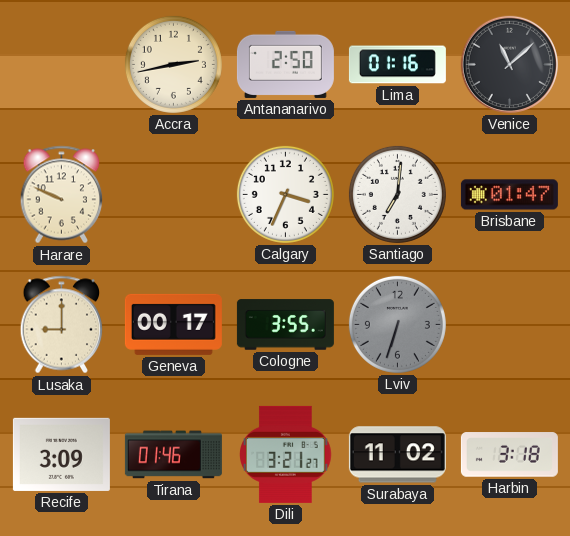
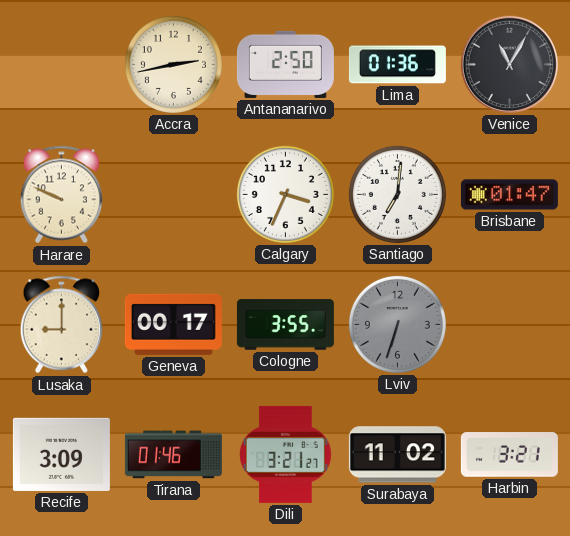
Lima: 01:16 -> 01:36 (397, 65)
Venice: 11:08 -> 11:05 (509, 64)
Harbin: 3:18 -> 3:21 (509, 455)
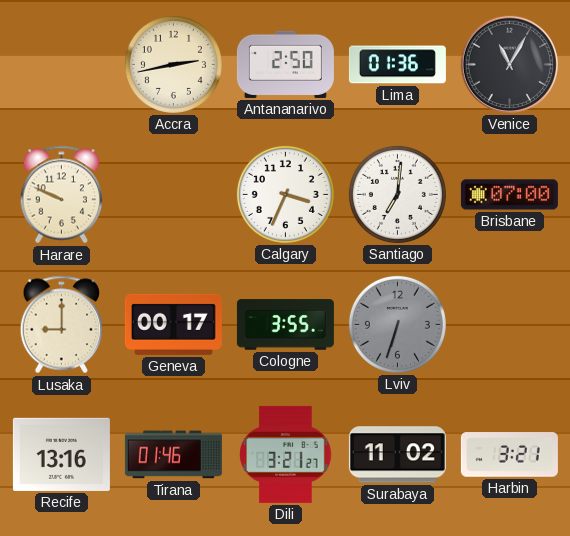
Brisbane: 01:47 -> 07:00 (509, 195)
Recife: 3:09 -> 13:16 (61, 454)
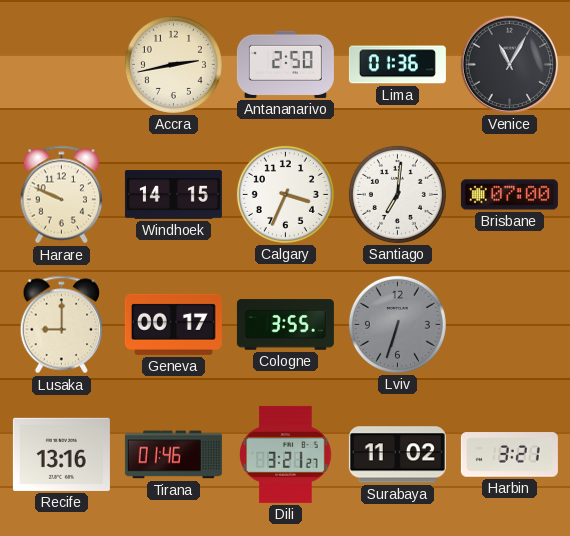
Windhoek: none -> 14:15 (173, 195)
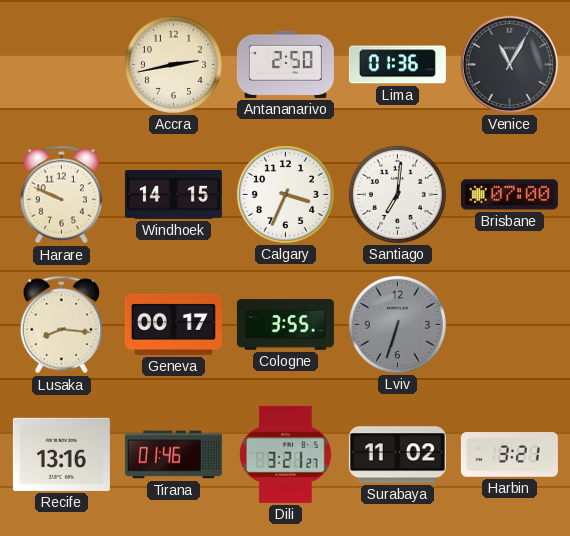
Lusaka: 9:00 -> 8:16 (62, 325)
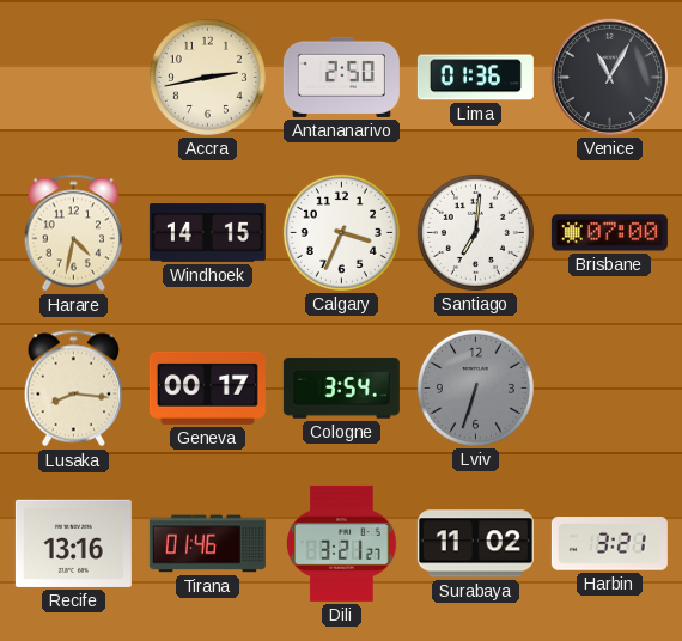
Harare: 9:49 -> 4:32 (74, 233)
Cologne: 3:55 -> 3:54 (341, 389)
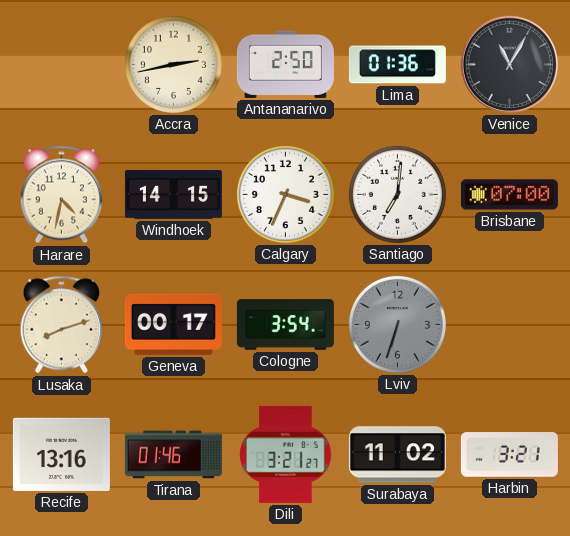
Lusaka: 8:16 -> 8:12 (62, 325)
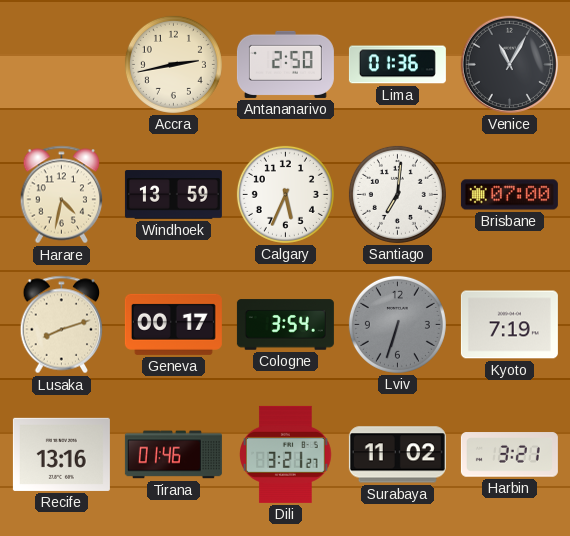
Windhoek: 14:15 -> 13:59 (173, 195)
Calgary: 3:34 -> 5:34 (285, 194)
Kyoto: none -> 7:19 (509, 325)
